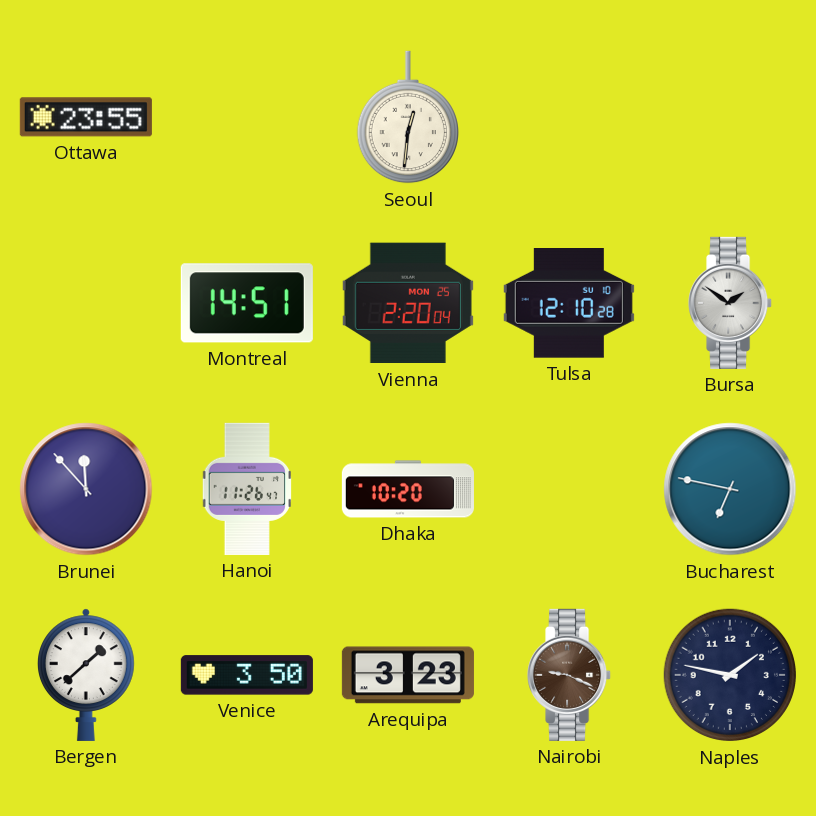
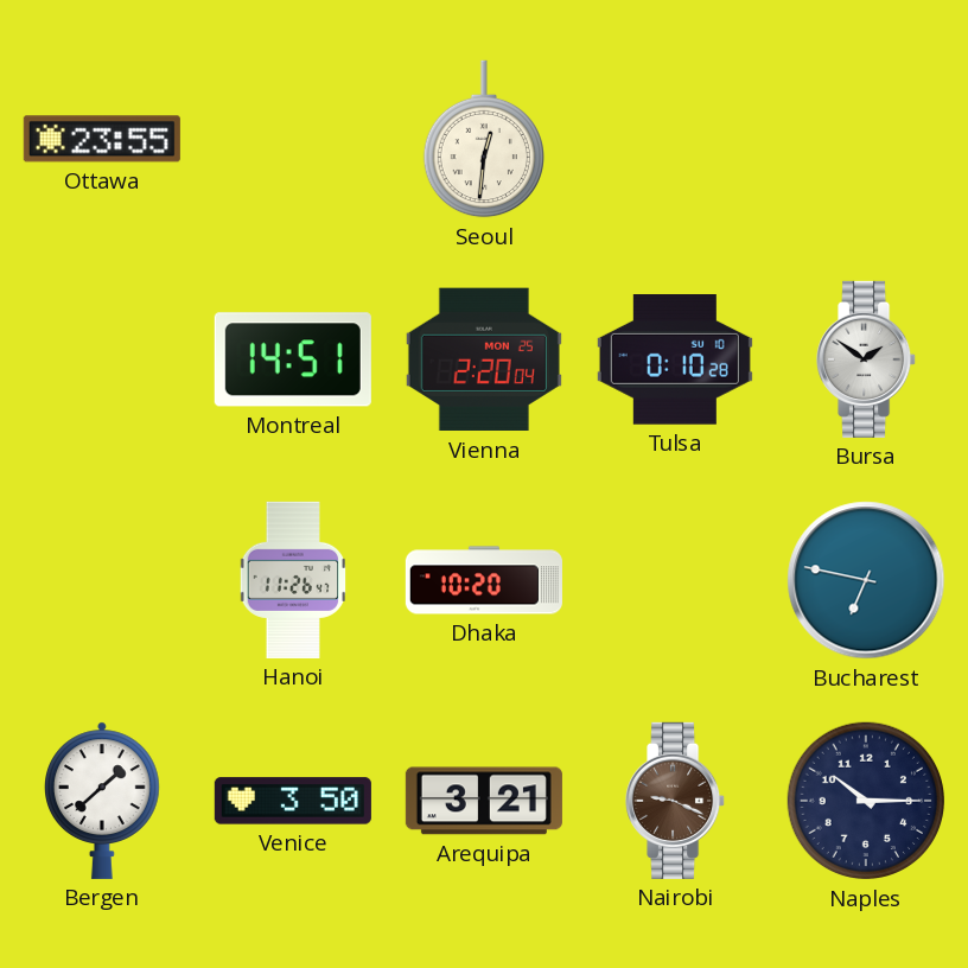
Tulsa: 12:10 -> 0:10 (675, 361)
Brunei: 11:53 -> none (86, 489)
Arequipa: 3:23 -> 3:21 (484, 801)
Naples: 1:47 -> 10:15 (866, 801)
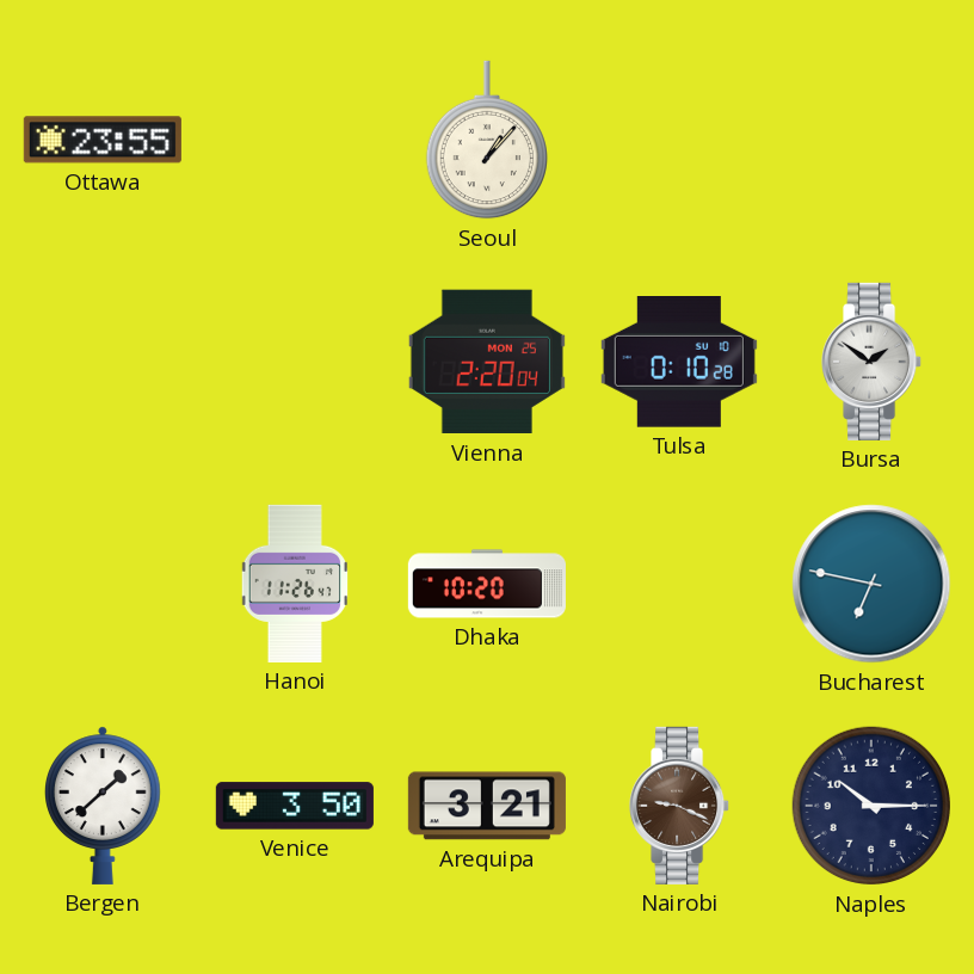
Seoul: 12:31 -> 1:07 (487, 140)
Montreal: 14:51 -> none (293, 359)
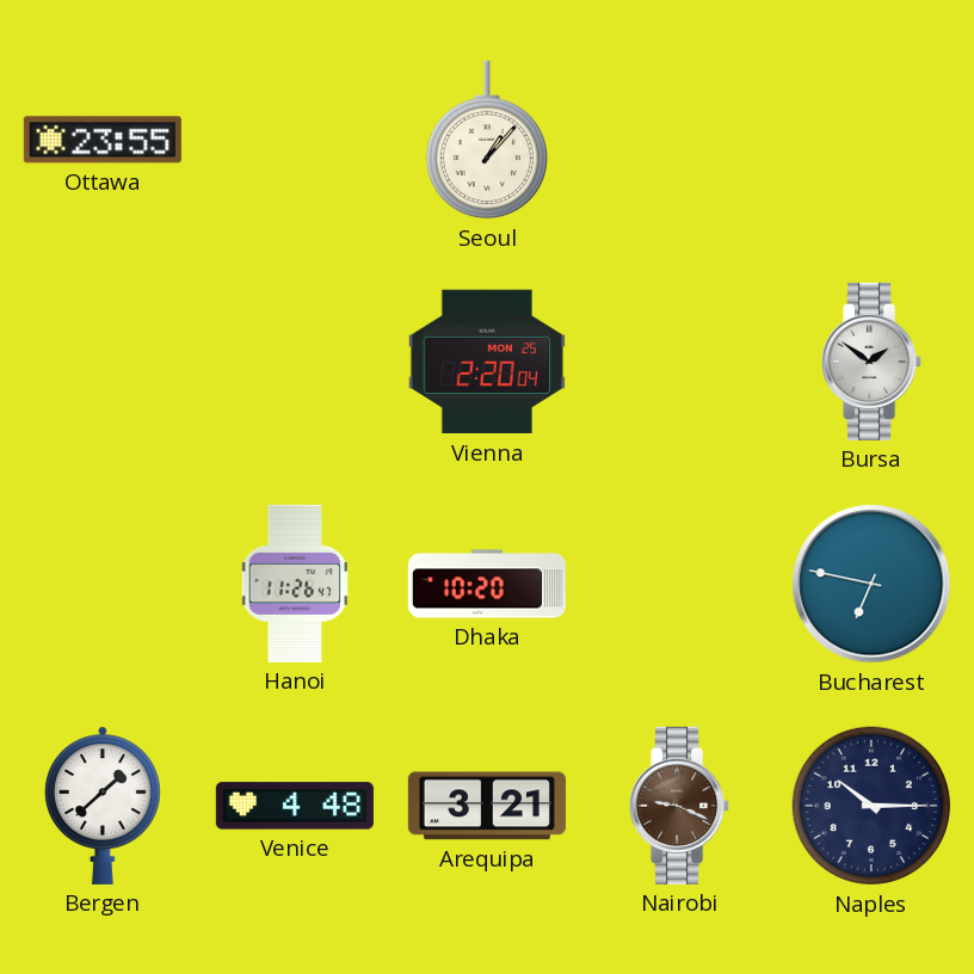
Tulsa: 0:10 -> none (679, 363)
Venice: 3:50 -> 4:48 (295, 806)
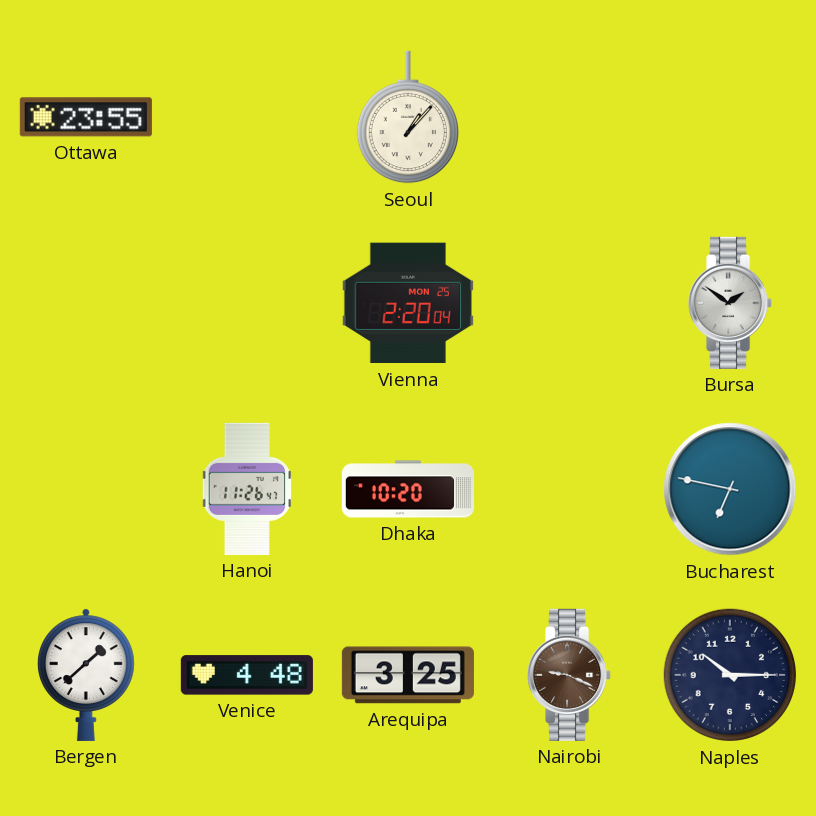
Arequipa: 3:21 -> 3:25 (408, 675)
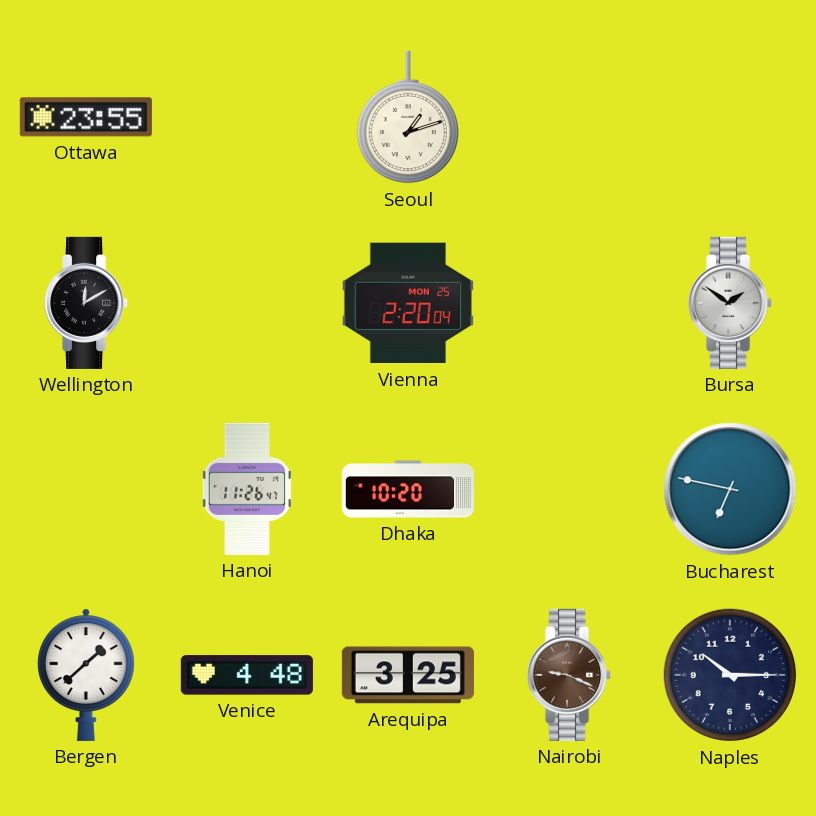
Seoul: 1:07 -> 1:12 (408, 117)
Wellington: none -> 12:10 (87, 303)
